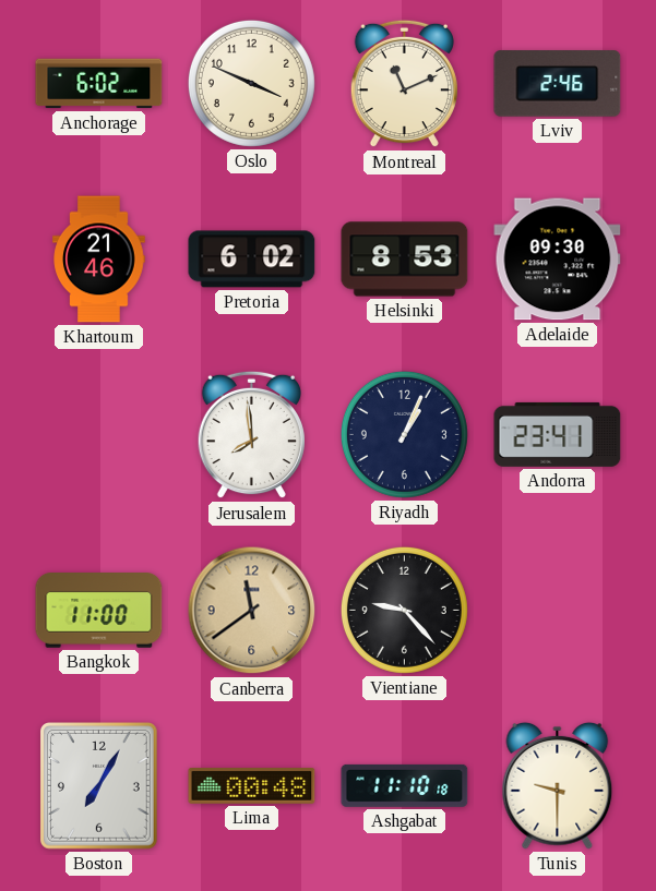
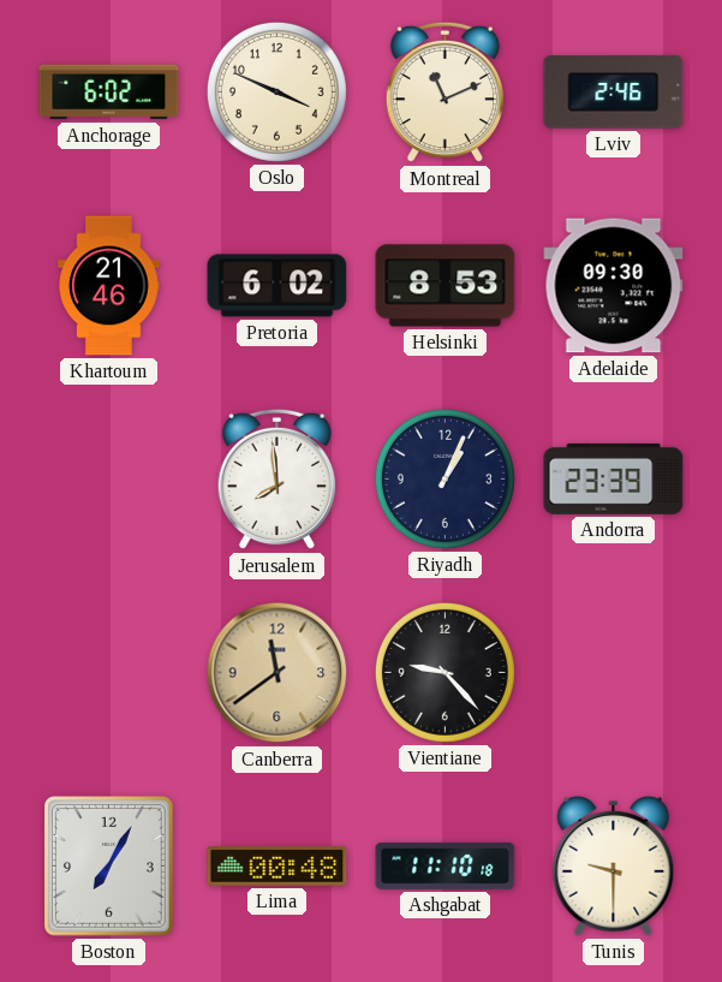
Andorra: 23:41 -> 23:39 (614, 478)
Bangkok: 11:00 -> none (99, 611)
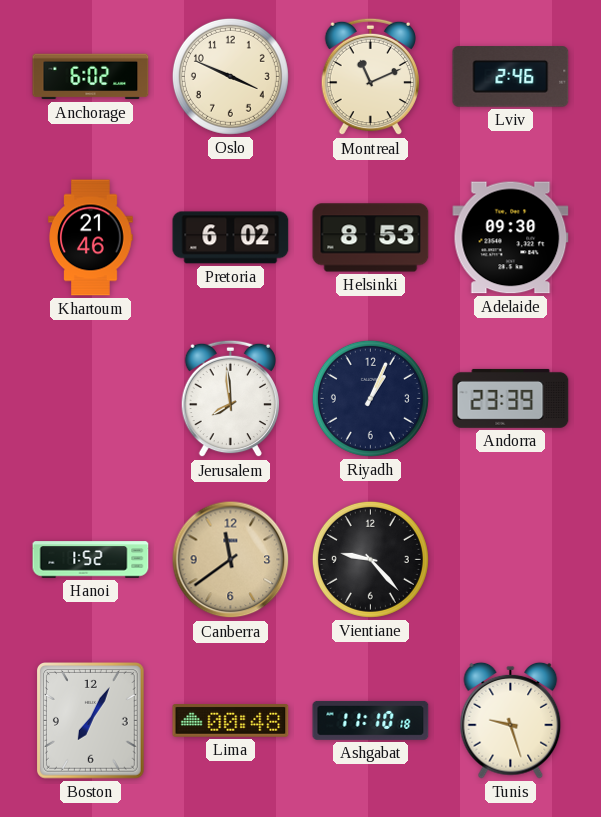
Hanoi: none -> 1:52 (91, 560)
Tunis: 9:30 -> 9:27 (511, 720)
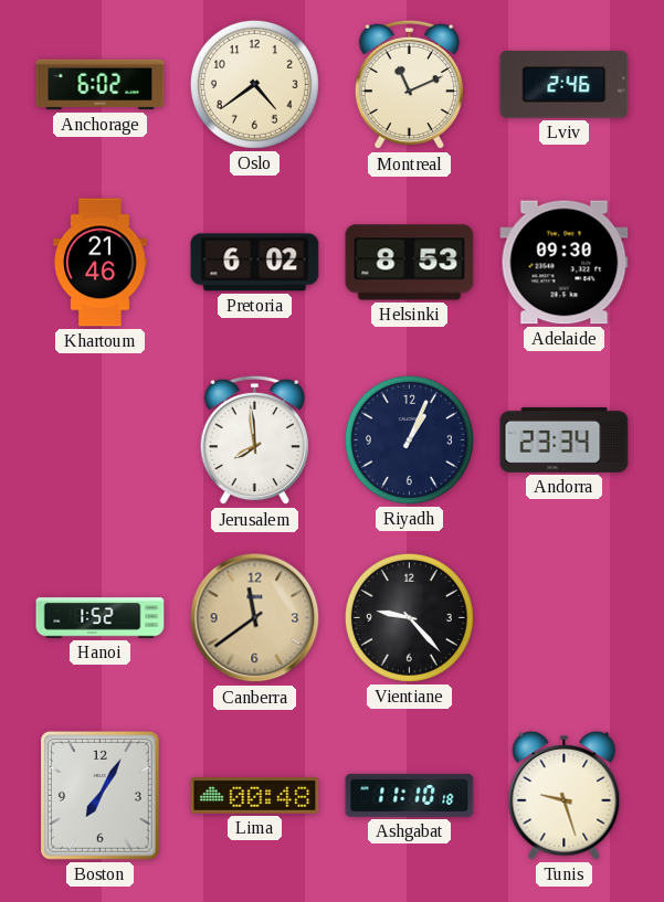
Oslo: 3:49 -> 4:39 (254, 84)
Andorra: 23:39 -> 23:34 (565, 439)
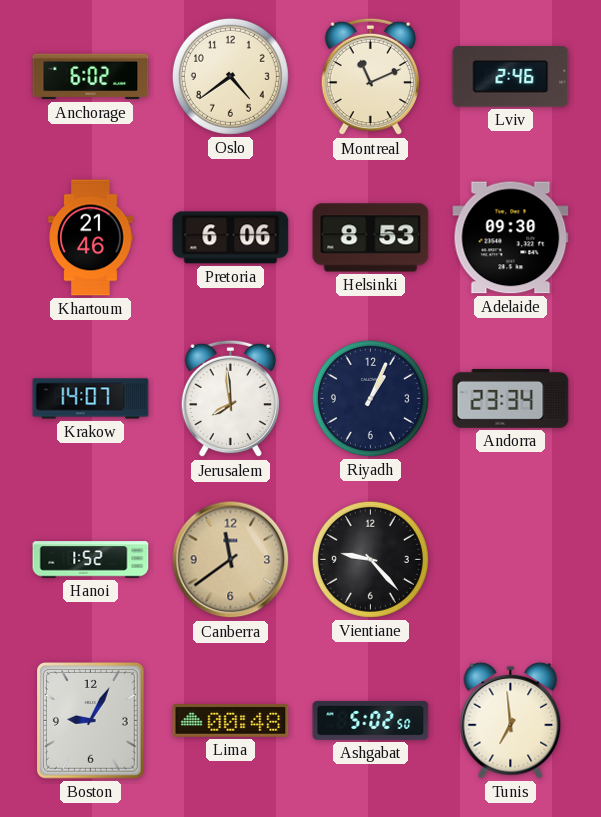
Pretoria: 6:02 -> 6:06 (231, 238)
Krakow: none -> 14:07 (91, 399)
Boston: 7:05 -> 9:05 (91, 721)
Ashgabat: 11:10 -> 5:02 (371, 720)
Tunis: 9:27 -> 6:59 (511, 720)
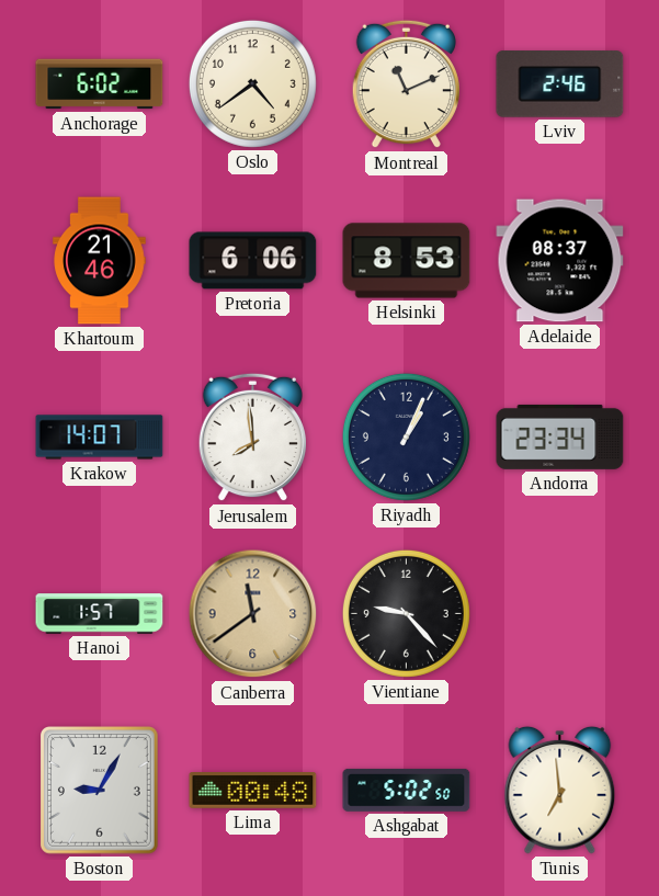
Adelaide: 09:30 -> 08:37 (560, 261)
Hanoi: 1:52 -> 1:57 (100, 614)
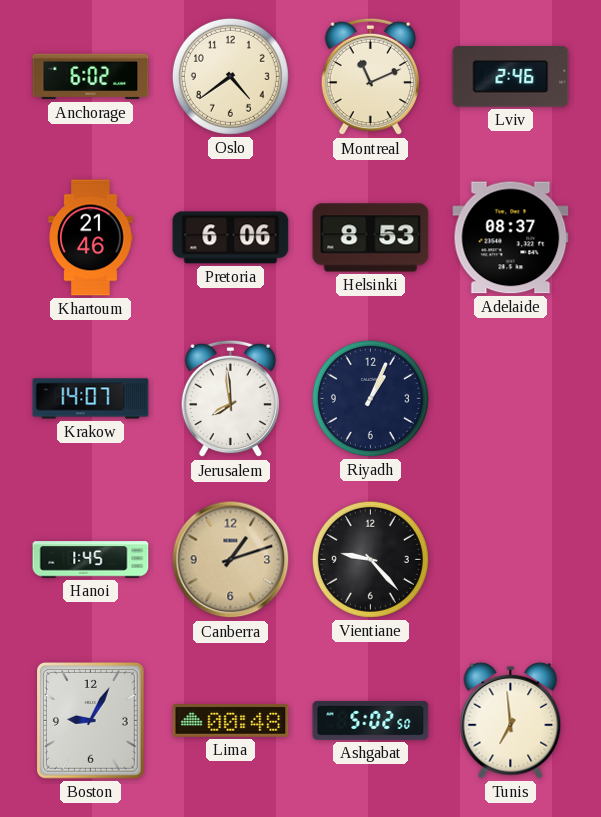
Andorra: 23:34 -> none (560, 436)
Hanoi: 1:57 -> 1:45 (91, 560)
Canberra: 11:39 -> 1:12 (231, 560)
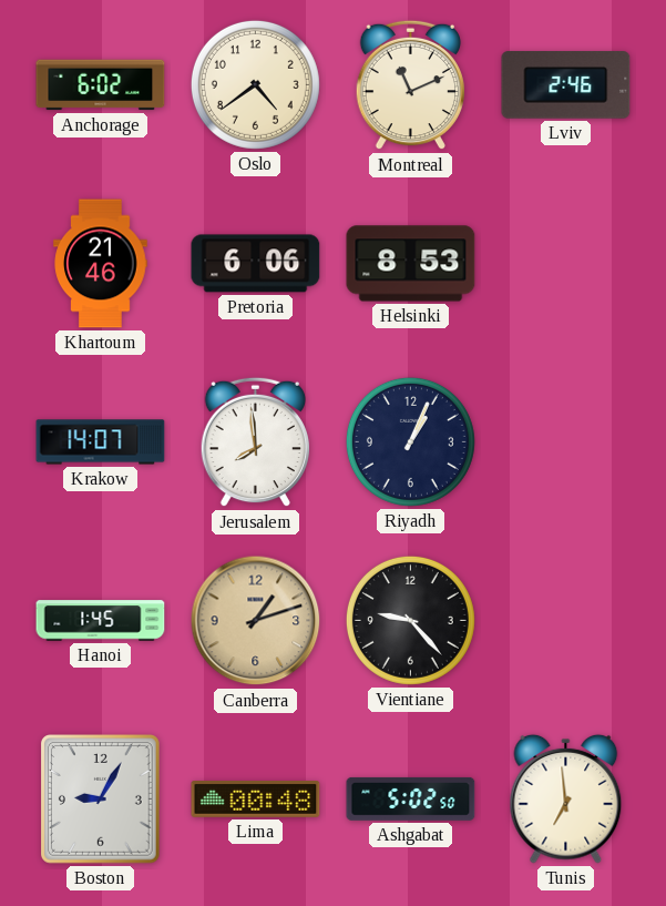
Adelaide: 08:37 -> none (511, 238)
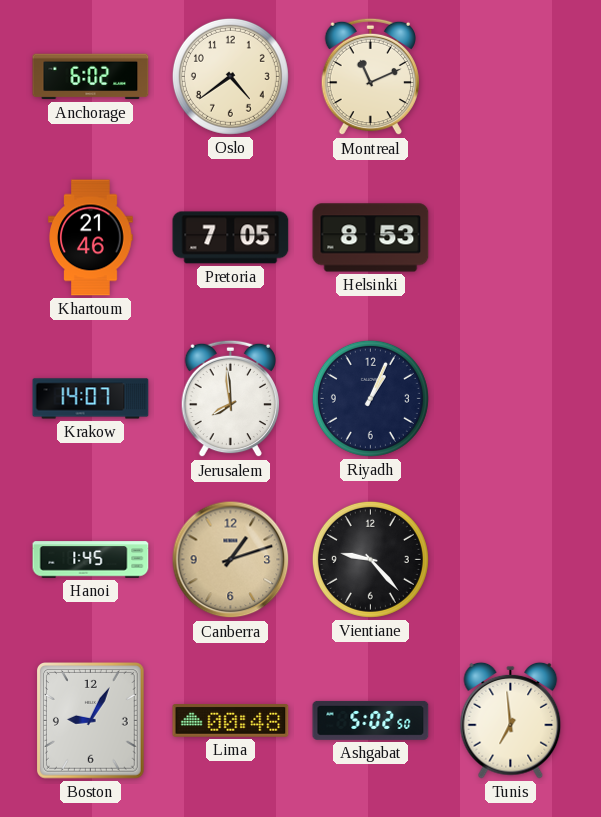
Lviv: 2:46 -> none (566, 85)
Pretoria: 6:06 -> 7:05 (231, 238)
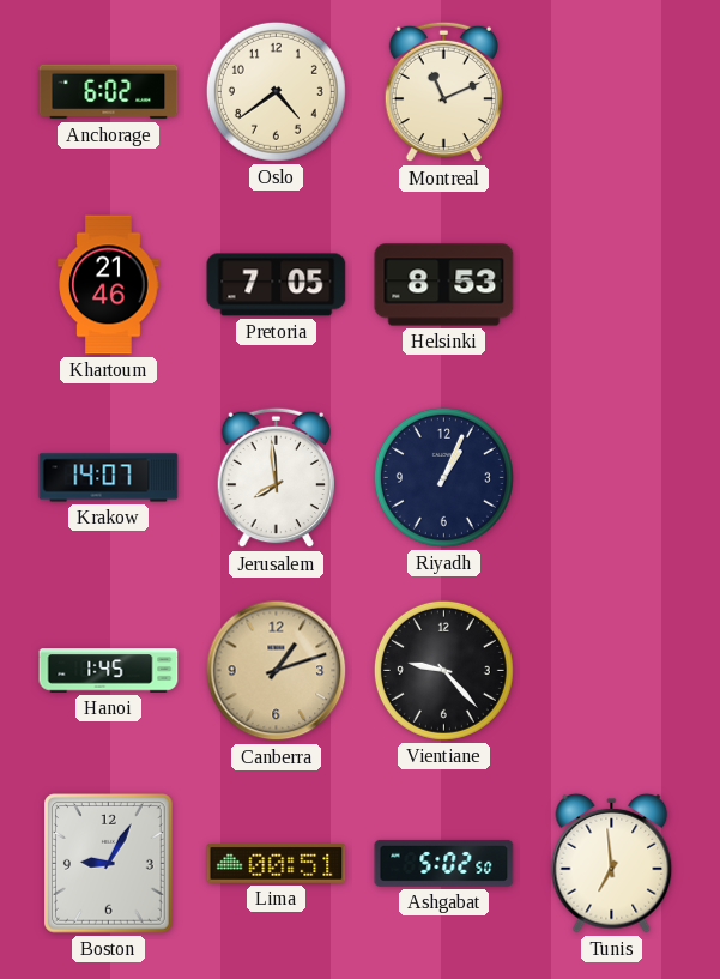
Lima: 00:48 -> 00:51 (277, 864)
